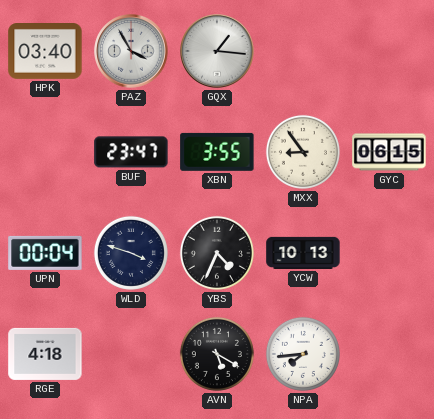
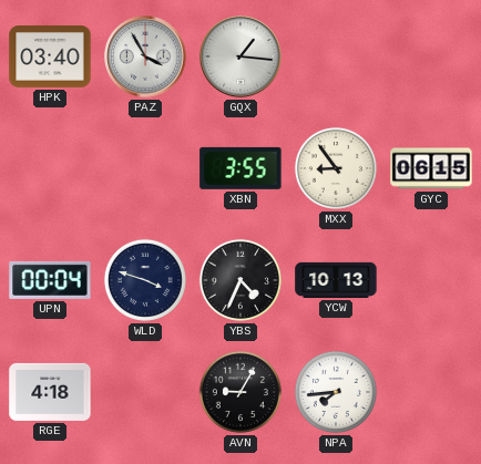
BUF: 23:47 -> none (131, 152)
AVN: 5:20 -> 9:05 (240, 392)
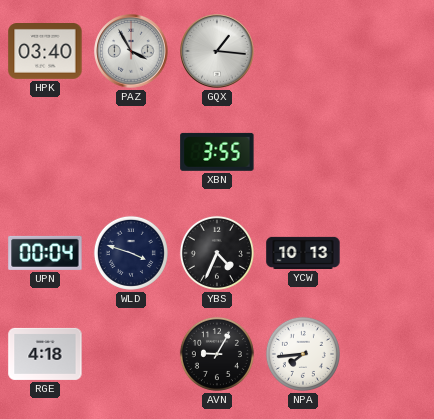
MXX: 8:54 -> none (336, 168)
GYC: 06:15 -> none (431, 168)
